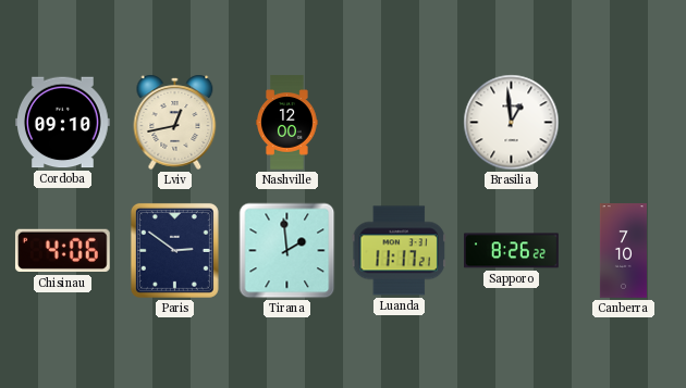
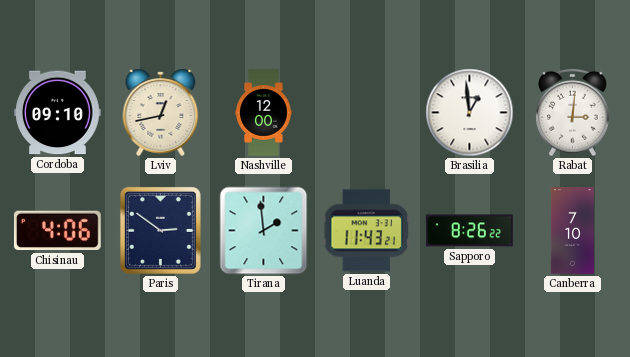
Rabat: none -> 3:01 (573, 113)
Luanda: 11:17 -> 11:43 (366, 231)
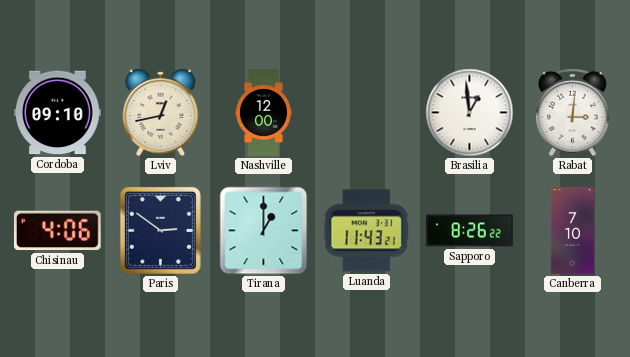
Tirana: 1:59 -> 1:00 (264, 231)
